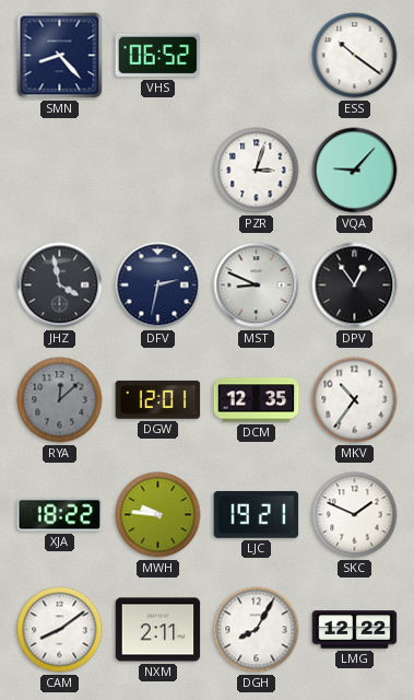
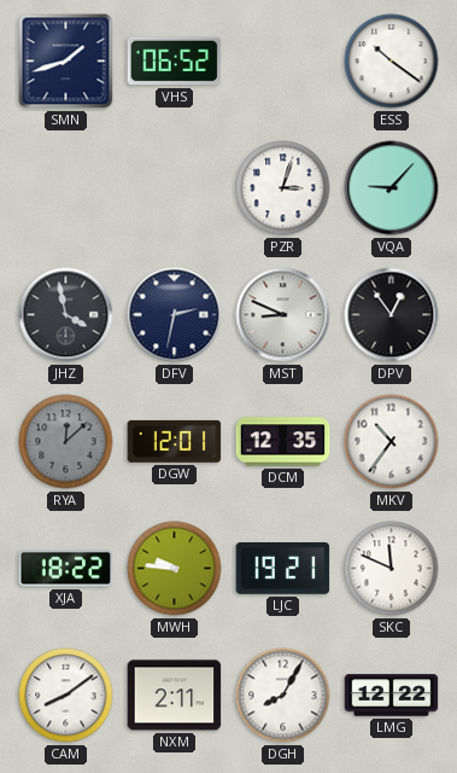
SMN: 8:23 -> 1:42 (66, 62)
SKC: 1:49 -> 11:49 (392, 569)
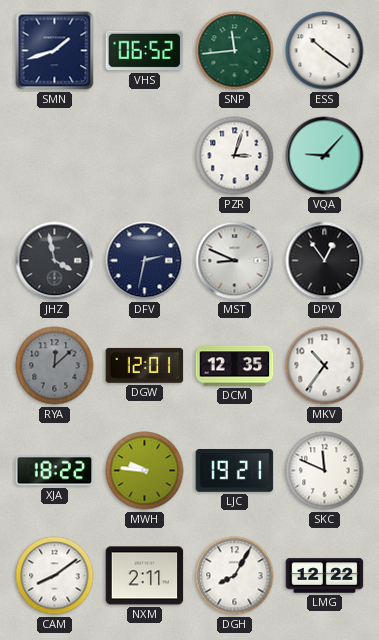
SNP: none -> 11:44 (235, 51)
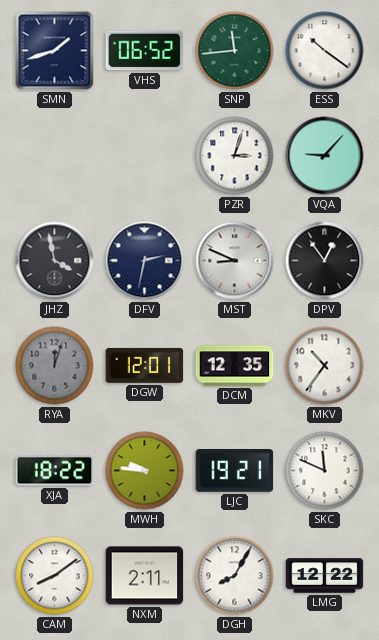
RYA: 12:08 -> 12:03 (55, 366)
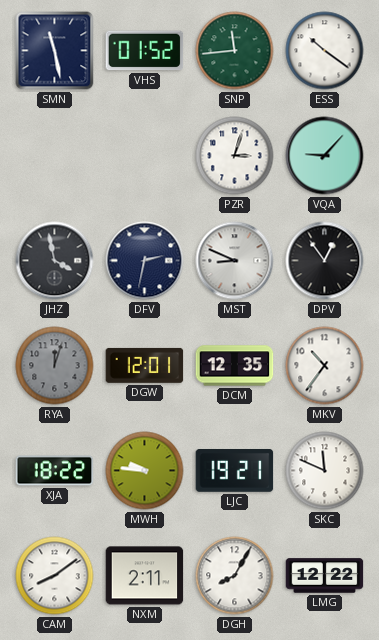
SMN: 1:42 -> 11:28 (55, 51)
VHS: 06:52 -> 01:52 (145, 51)
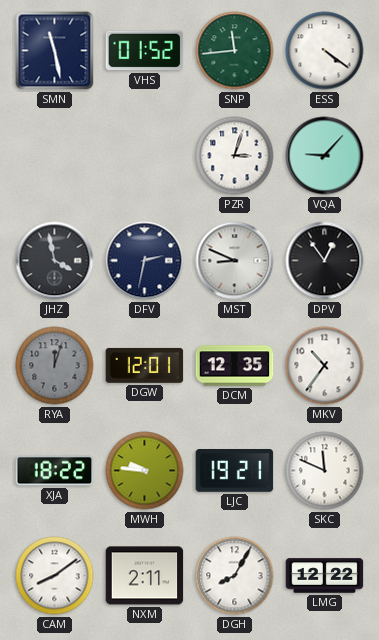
ESS: 10:21 -> 4:21 (325, 51)
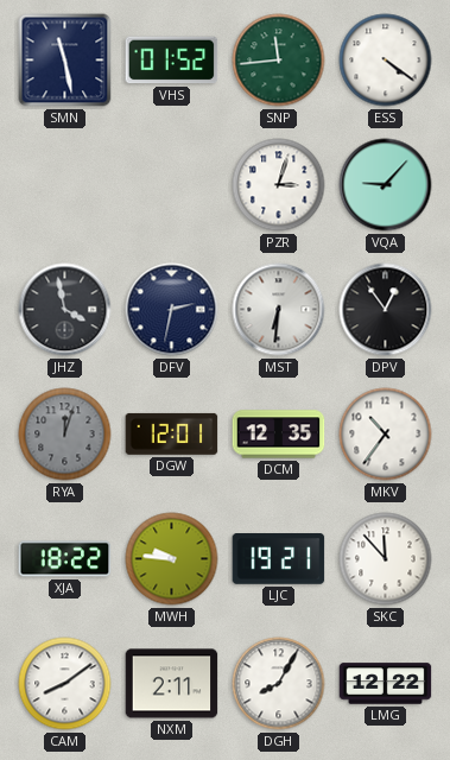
MST: 8:49 -> 6:31 (279, 310)
SKC: 11:49 -> 11:53 (386, 559)
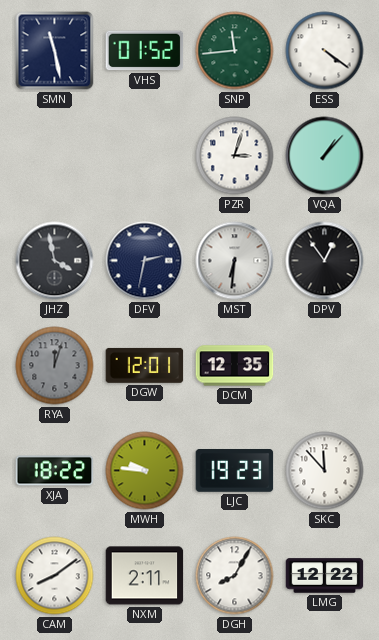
VQA: 9:07 -> 1:07 (325, 156)
MKV: 10:36 -> none (386, 435)
LJC: 19:21 -> 19:23 (235, 471)
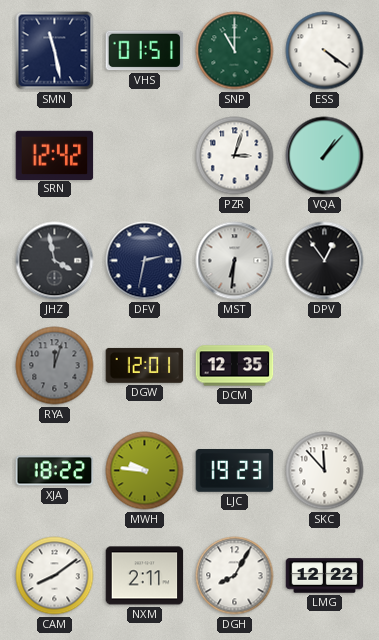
VHS: 01:52 -> 01:51 (145, 51)
SNP: 11:44 -> 11:00 (235, 51)
SRN: none -> 12:42 (55, 155)
